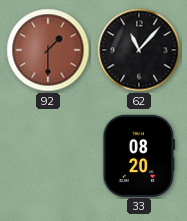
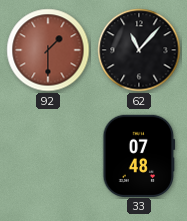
33: 08:20 -> 07:48 (139, 155)
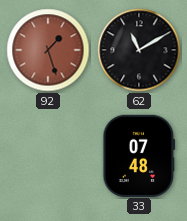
92: 1:30 -> 1:27 (48, 50)
62: 11:07 -> 11:10 (139, 50)
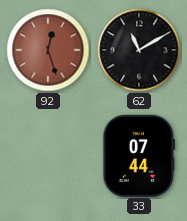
92: 1:27 -> 12:27 (48, 50)
33: 07:48 -> 07:44 (139, 155)
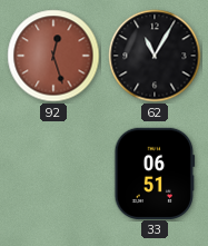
62: 11:10 -> 11:05 (155, 56)
33: 07:44 -> 06:51 (155, 173)
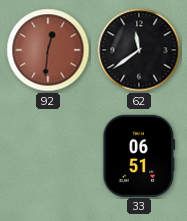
92: 12:27 -> 12:31 (48, 50)
62: 11:05 -> 11:39 (139, 50)
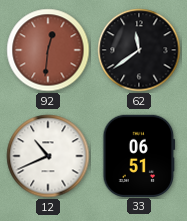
12: none -> 10:41 (48, 156)
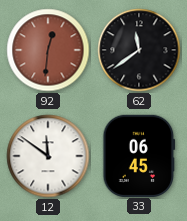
12: 10:41 -> 11:51 (48, 156)
33: 06:51 -> 06:45 (139, 155)
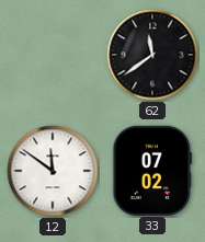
92: 12:31 -> none (48, 50)
33: 06:45 -> 07:02 (152, 170)
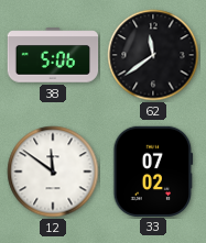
38: none -> 5:06 (53, 55)
